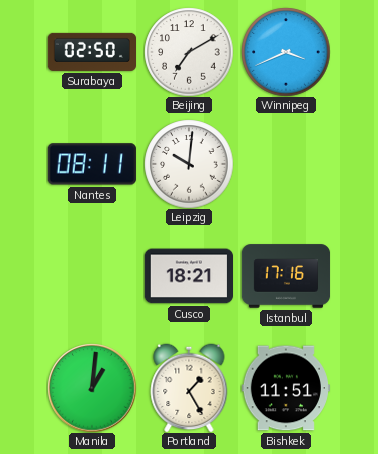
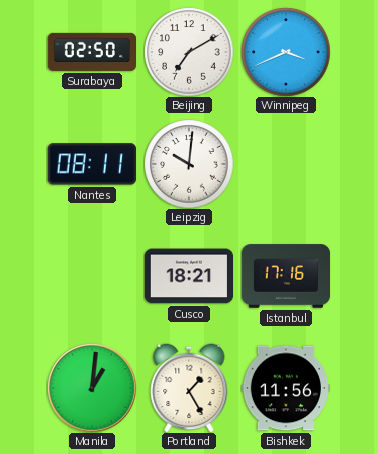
Bishkek: 11:51 -> 11:56 (286, 388)
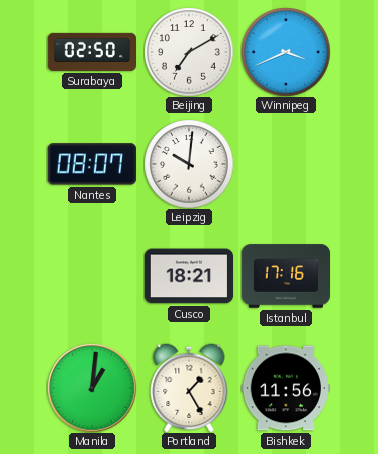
Nantes: 08:11 -> 08:07 (92, 164)
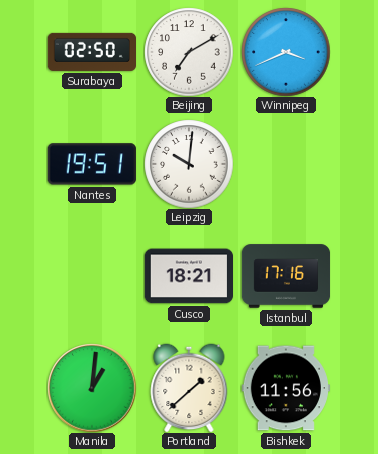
Nantes: 08:07 -> 19:51 (92, 164)
Portland: 1:25 -> 1:38 (189, 388)
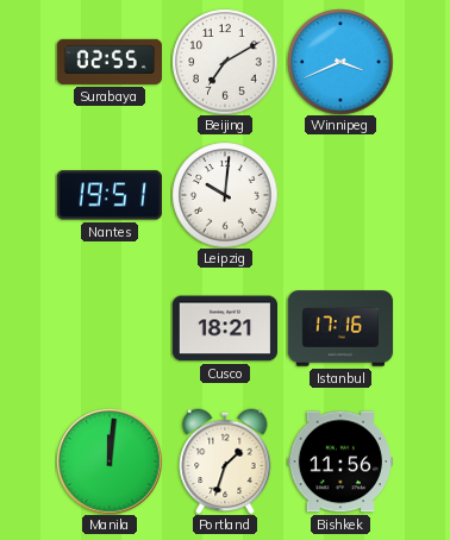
Surabaya: 02:50 -> 02:55 (108, 62)
Manila: 1:01 -> 12:01 (110, 461)
Portland: 1:38 -> 1:33 (225, 461)
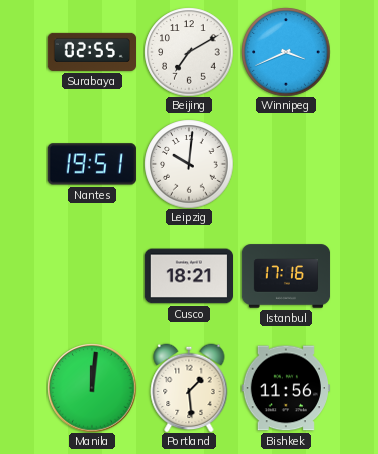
Portland: 1:33 -> 1:29 (189, 388)
